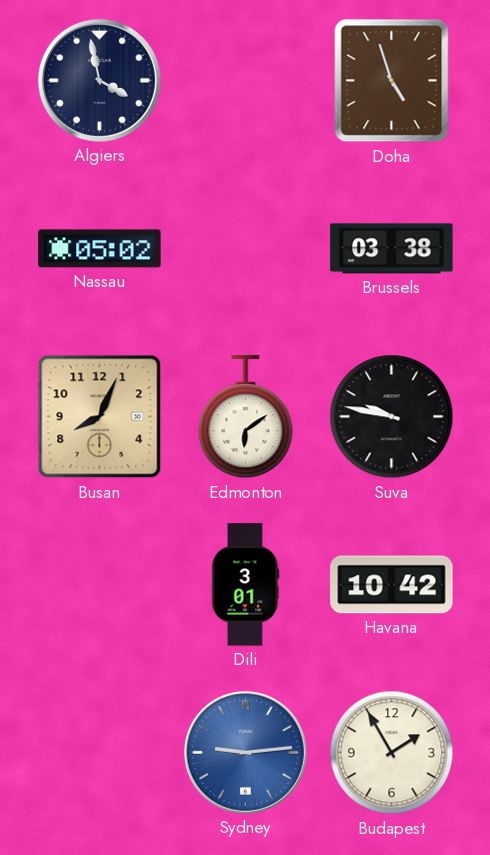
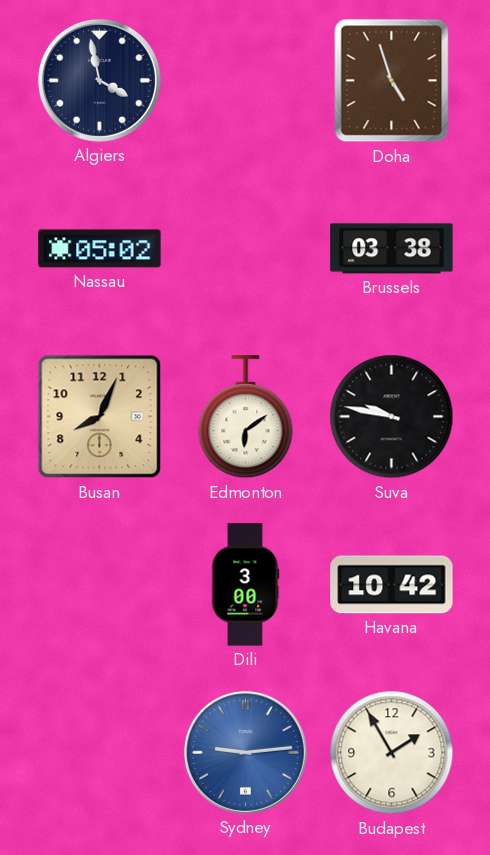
Dili: 3:01 -> 3:00 (245, 585)
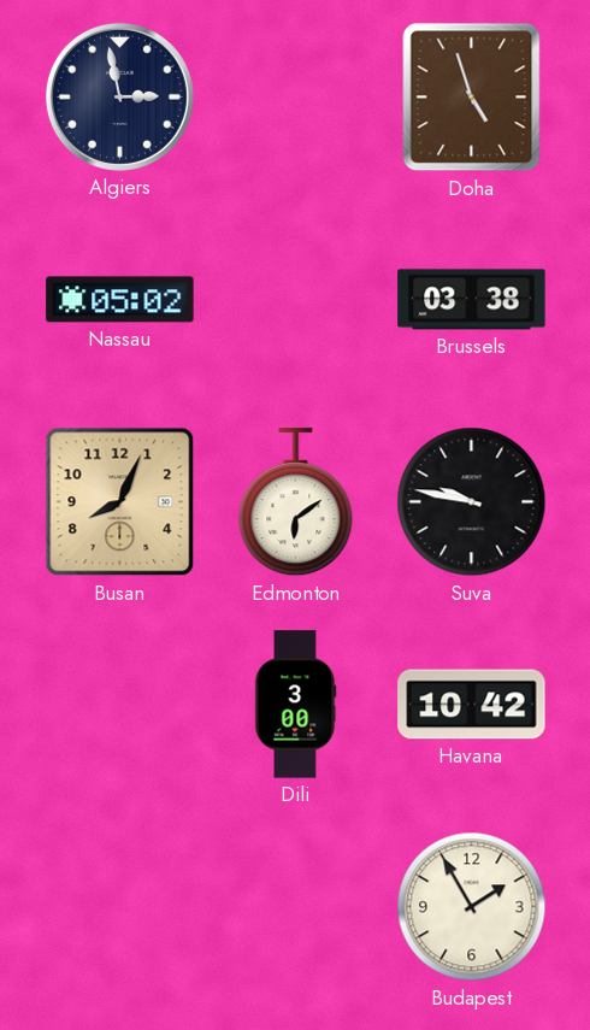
Algiers: 3:58 -> 2:58 (119, 96)
Sydney: 9:14 -> none (245, 752)
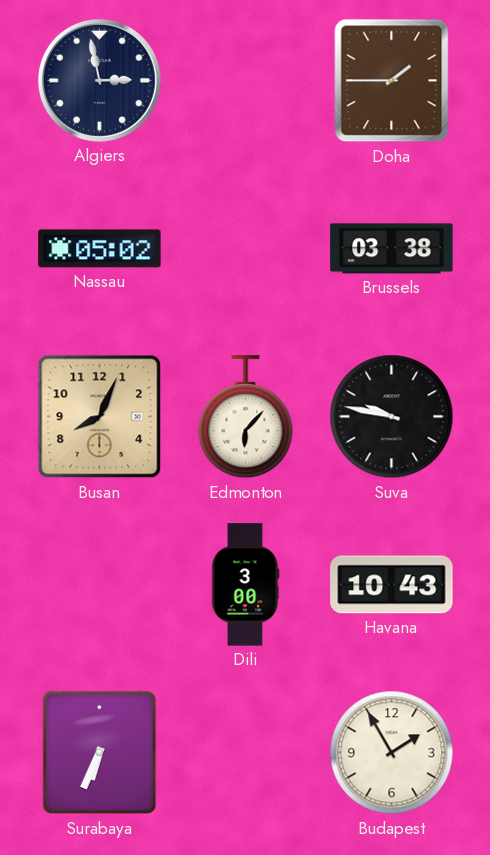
Doha: 4:57 -> 1:45 (392, 81)
Edmonton: 6:09 -> 6:07 (246, 417)
Havana: 10:42 -> 10:43 (392, 585)
Surabaya: none -> 6:34 (100, 753)
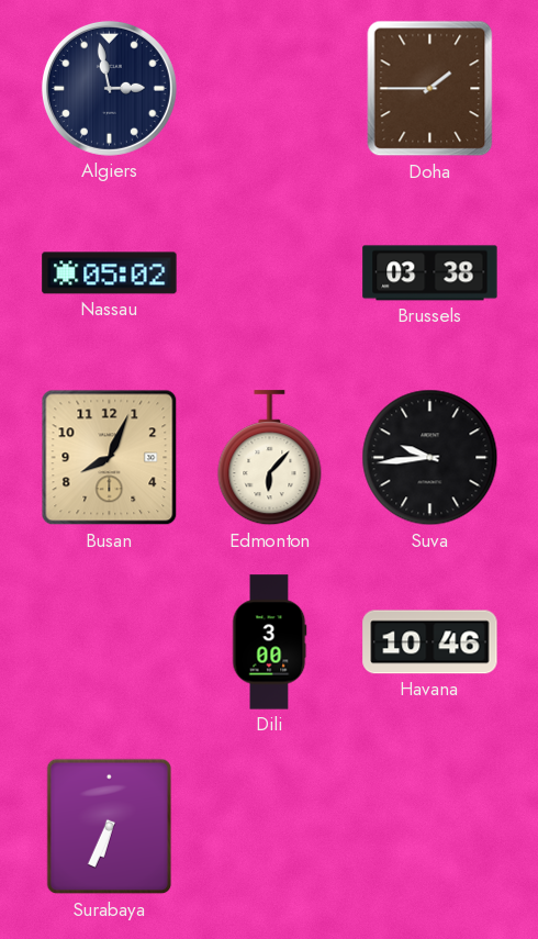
Suva: 9:47 -> 9:44 (430, 458)
Havana: 10:43 -> 10:46 (430, 642)
Budapest: 1:55 -> none (392, 753)
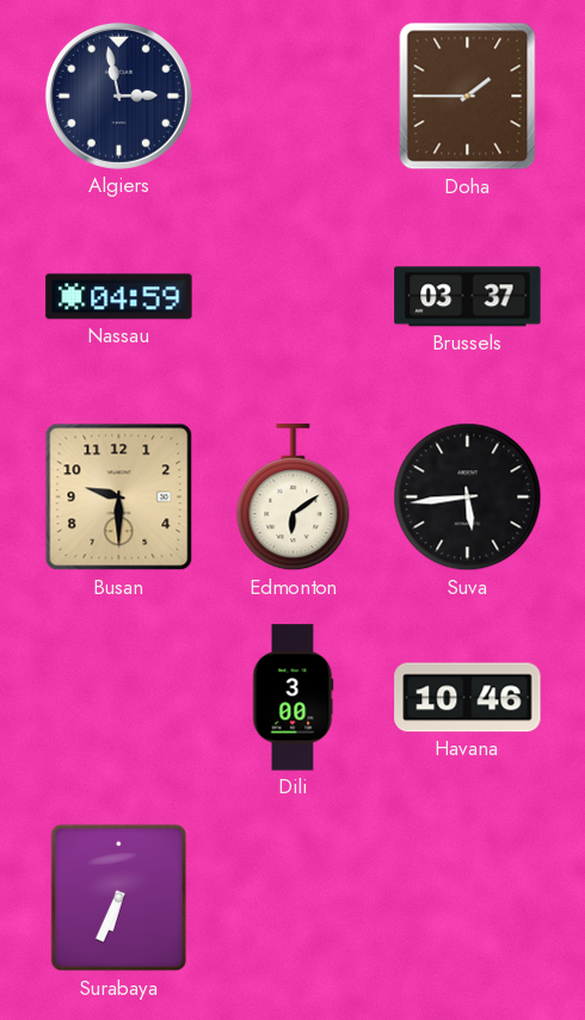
Nassau: 05:02 -> 04:59 (119, 297)
Brussels: 03:38 -> 03:37 (468, 297)
Busan: 8:04 -> 9:30 (119, 497)
Edmonton: 6:07 -> 6:09 (294, 497)
Suva: 9:44 -> 5:44 (468, 497)
